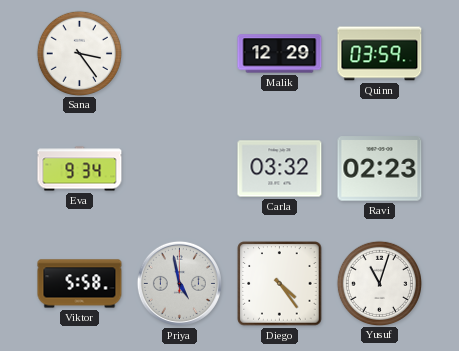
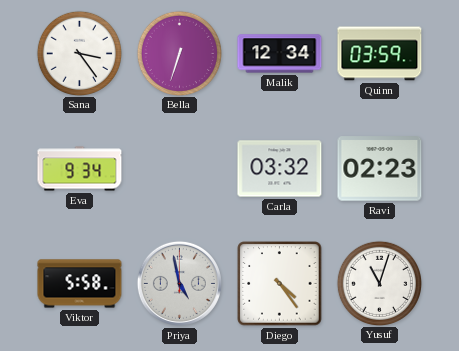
Bella: none -> 6:33 (179, 53)
Malik: 12:29 -> 12:34 (280, 54)
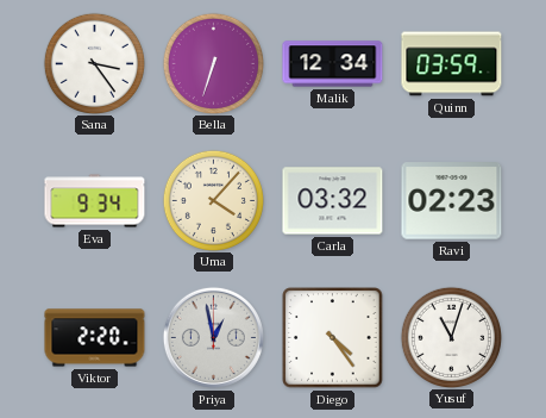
Uma: none -> 4:07 (213, 200)
Viktor: 5:58 -> 2:20 (95, 338)
Priya: 4:58 -> 12:58 (213, 337)
